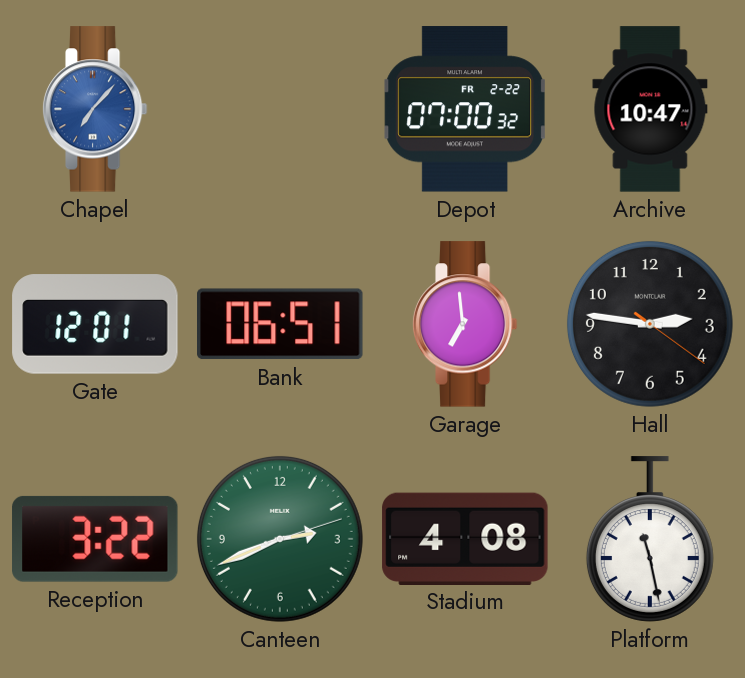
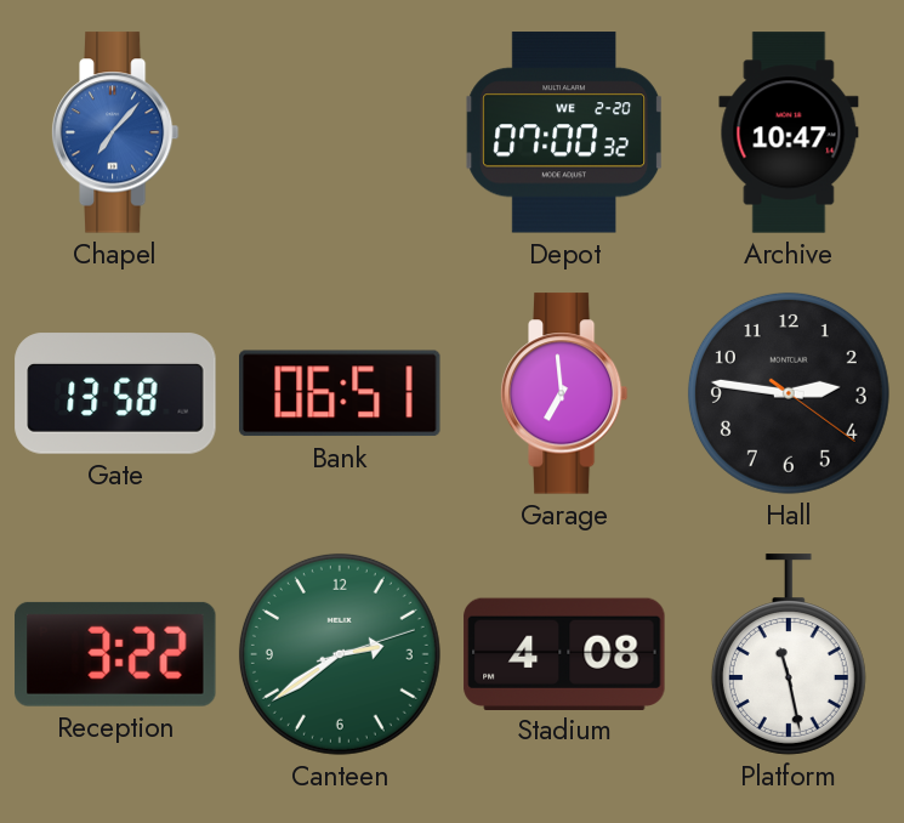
Depot date: FR 2-22 -> WE 2-20 (564, 132)
Gate: 12:01 -> 13:58 (115, 393)
Canteen: 2:41 -> 2:39 (340, 654)
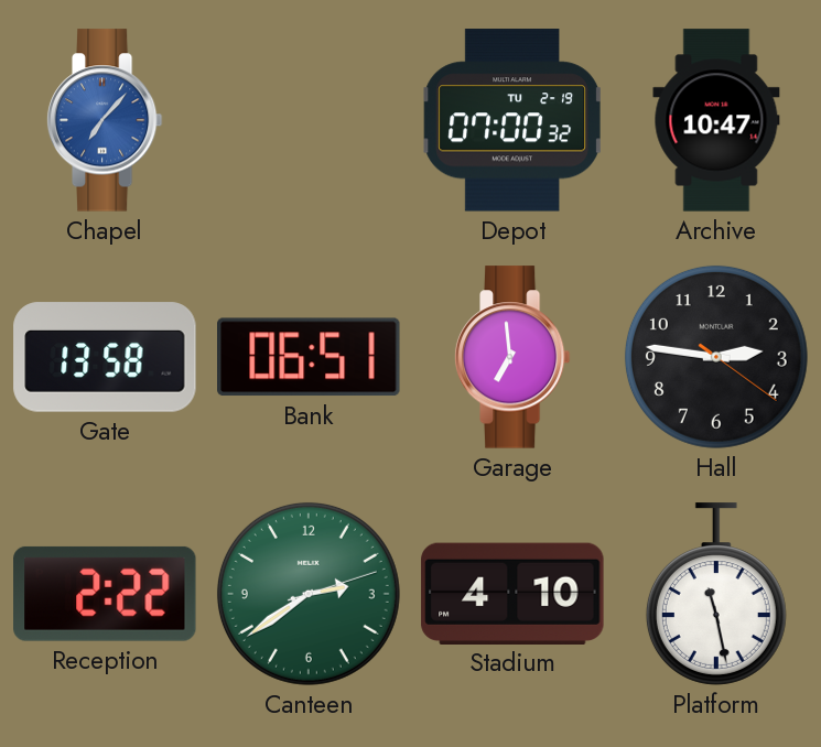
Depot date: WE 2-20 -> TU 2-19 (512, 120)
Reception: 3:22 -> 2:22 (105, 594)
Stadium: 4:08 -> 4:10 (512, 593)
